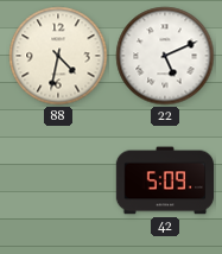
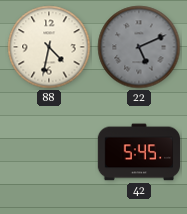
22 dial: white -> grey (139, 47)
42: 5:09 -> 5:45 (138, 152)
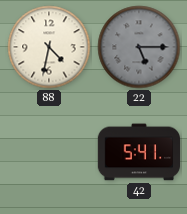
22: 5:11 -> 5:15 (139, 47)
42: 5:45 -> 5:41 (138, 152)
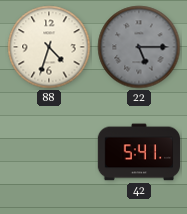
88: 4:32 -> 4:33 (49, 47)
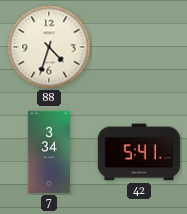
22: 5:15 -> none (139, 47)
7: none -> 3:34 (48, 152)
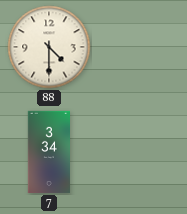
88: 4:33 -> 4:30 (49, 47)
42: 5:41 -> none (138, 152)
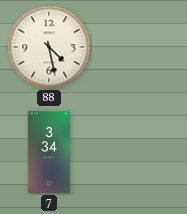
88: 4:30 -> 4:28 (49, 47)
